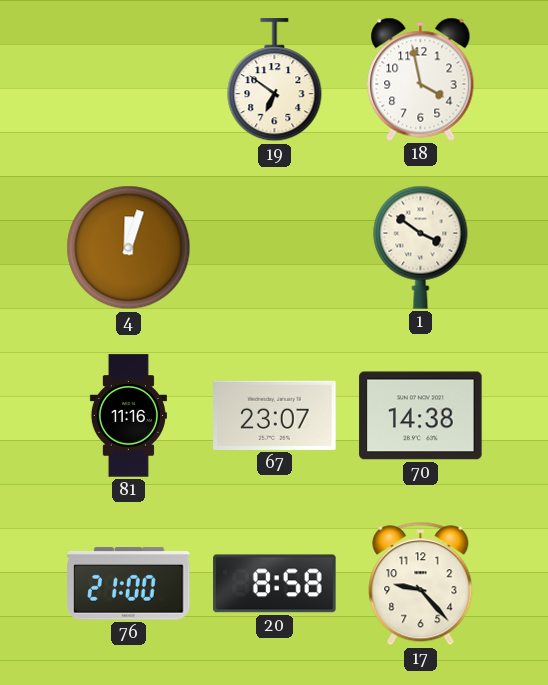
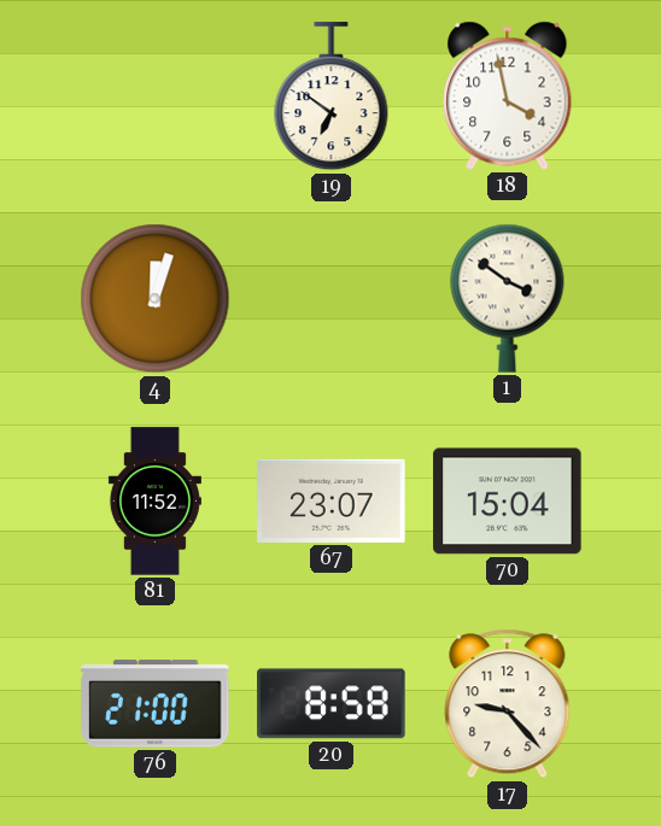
81: 11:16 -> 11:52 (154, 502)
70: 14:38 -> 15:04 (508, 502)
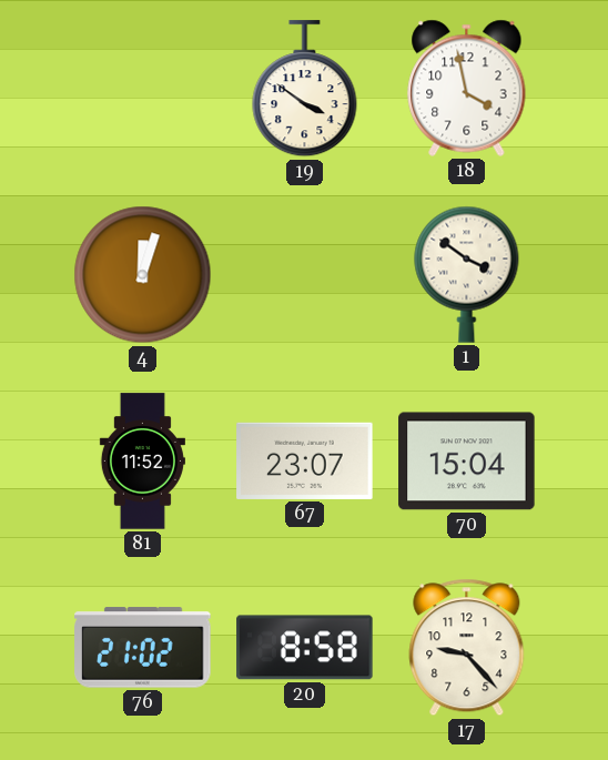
19: 6:51 -> 3:51 (305, 89)
76: 21:00 -> 21:02 (143, 648)
